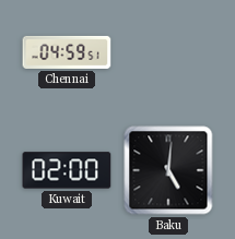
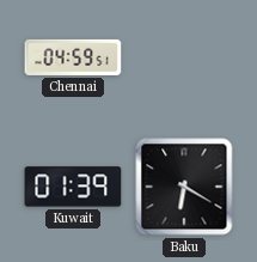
Kuwait: 02:00 -> 01:39 (73, 187)
Baku: 5:01 -> 6:20 (184, 187)
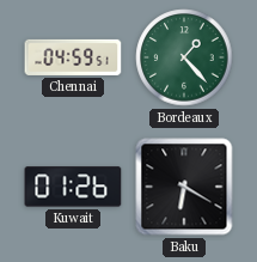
Bordeaux: none -> 1:23 (184, 57)
Kuwait: 01:39 -> 01:26 (73, 187)
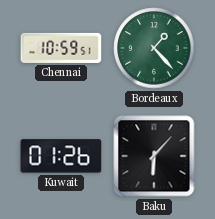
Chennai: 04:59 -> 10:59 (61, 48)
Baku: 6:20 -> 6:07 (154, 156)
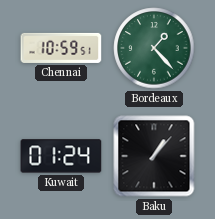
Kuwait: 01:26 -> 01:24 (61, 156)
Baku: 6:07 -> 1:07 (154, 156)
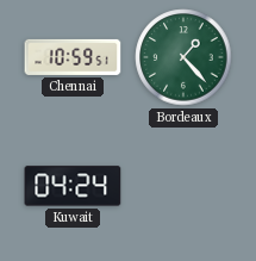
Kuwait: 01:24 -> 04:24 (73, 186)
Baku: 1:07 -> none (154, 156)
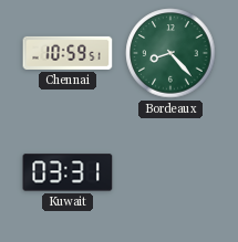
Bordeaux: 1:23 -> 8:23 (170, 53)
Kuwait: 04:24 -> 03:31 (68, 172)
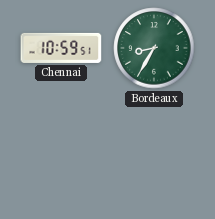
Bordeaux: 8:23 -> 8:35 (154, 48)
Kuwait: 03:31 -> none (68, 172)
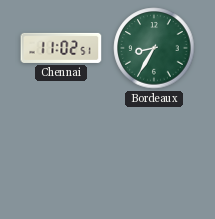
Chennai: 10:59 -> 11:02 (61, 48)
